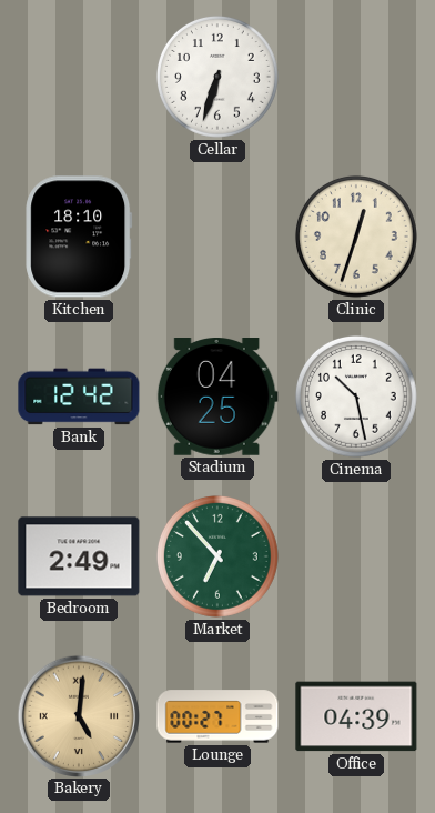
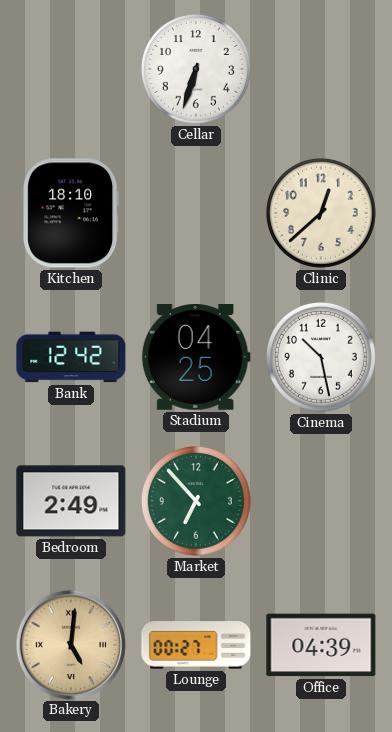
Clinic: 12:33 -> 12:38 (321, 213)
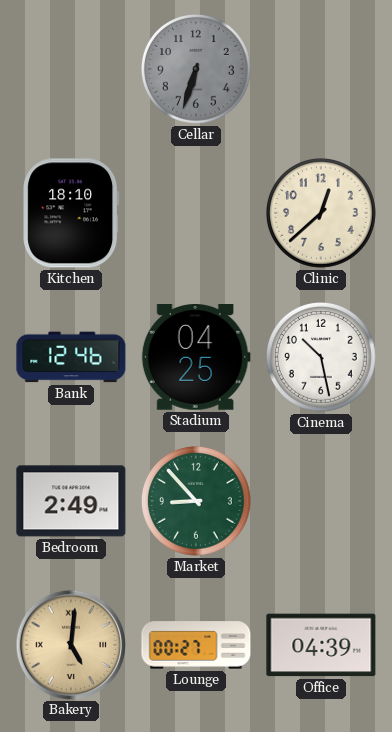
Cellar dial: white -> grey (196, 69)
Bank: 12:42 -> 12:46 (71, 357)
Market: 6:53 -> 8:53 (196, 501)
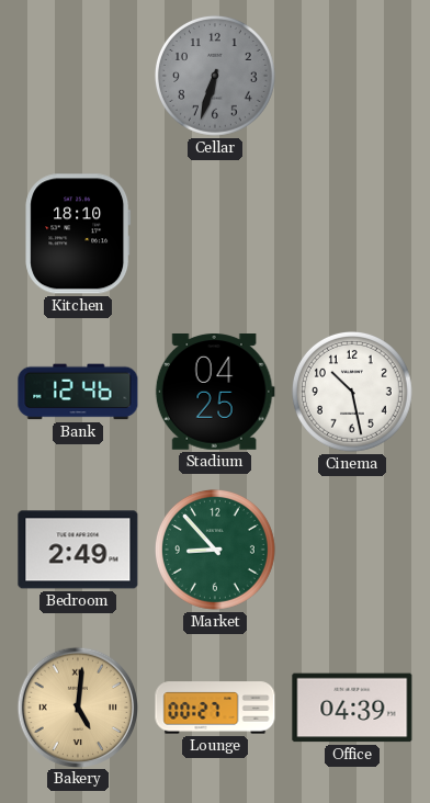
Clinic: 12:38 -> none (321, 213)
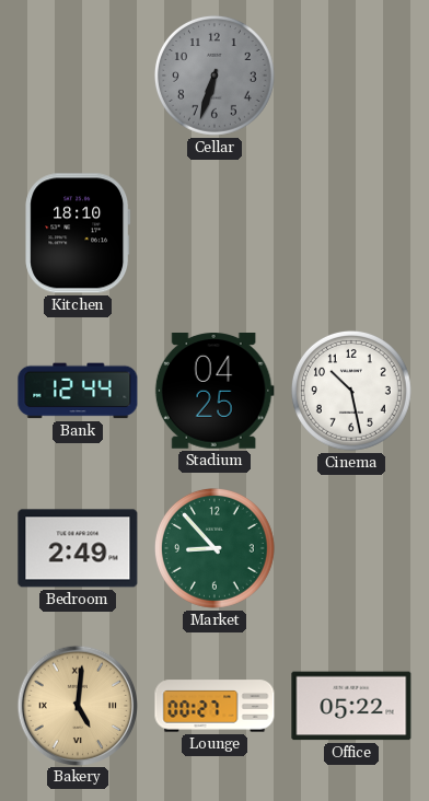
Bank: 12:46 -> 12:44 (78, 391)
Office: 04:39 -> 05:22 (351, 706)
